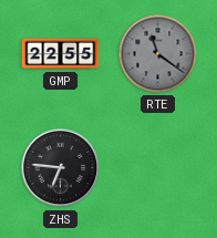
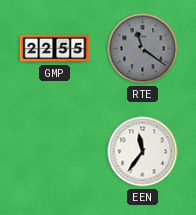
ZHS: 6:46 -> none (61, 168)
EEN: none -> 11:36 (143, 152)
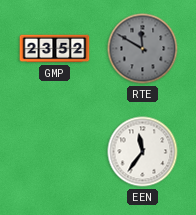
GMP: 22:55 -> 23:52 (55, 49)
RTE: 11:21 -> 11:50 (143, 49)
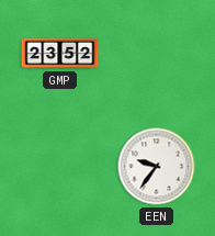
RTE: 11:50 -> none (143, 49)
EEN: 11:36 -> 9:36 (157, 167)
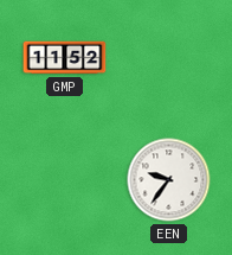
GMP: 23:52 -> 11:52 (65, 58)
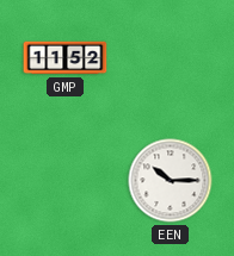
EEN: 9:36 -> 10:15 (171, 181)
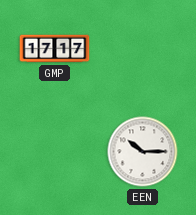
GMP: 11:52 -> 17:17 (55, 49)
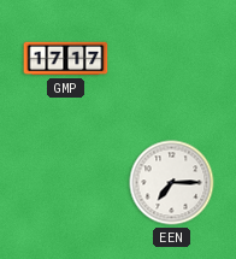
EEN: 10:15 -> 7:15 (172, 183)
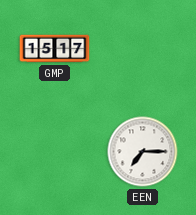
GMP: 17:17 -> 15:17 (55, 49)
